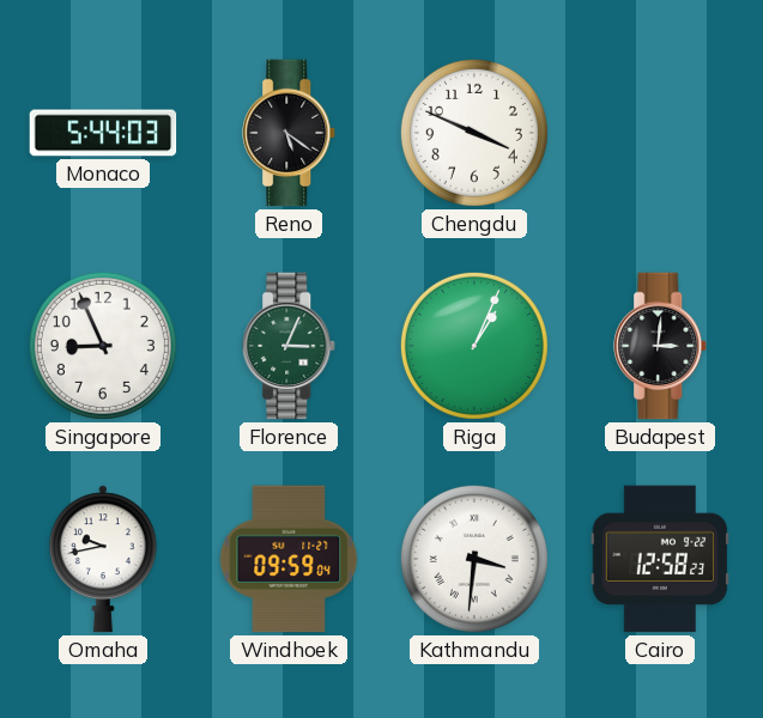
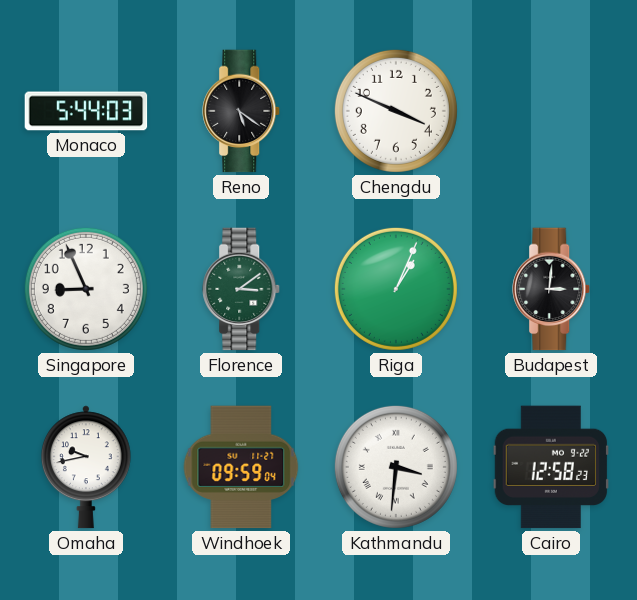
Florence: 3:04 -> 3:09 (242, 289)
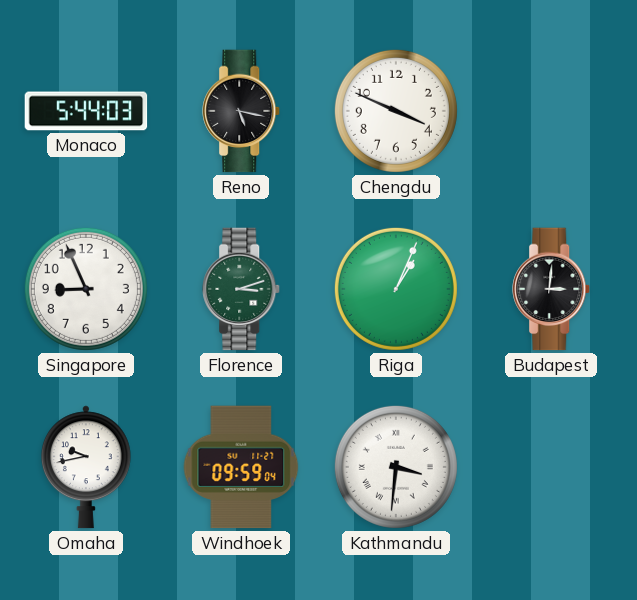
Reno: 5:21 -> 5:17 (242, 111)
Florence: 3:09 -> 3:12 (242, 289)
Cairo: 12:58 -> none (550, 467)
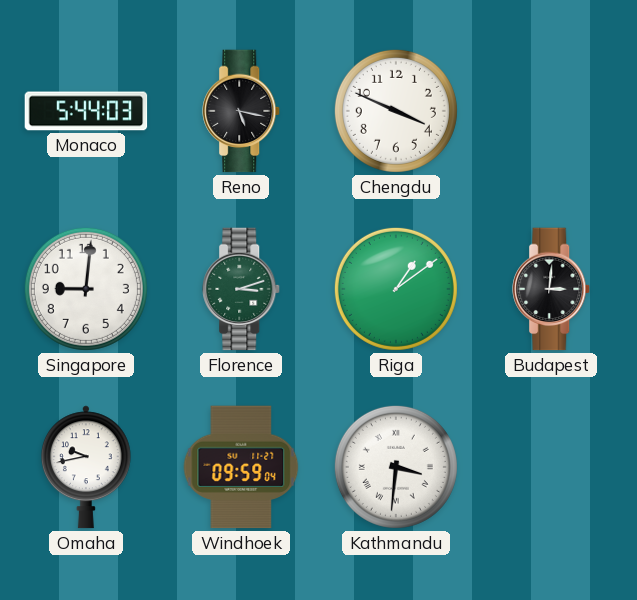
Singapore: 8:56 -> 9:01 (86, 289)
Riga: 1:04 -> 1:09 (396, 289)
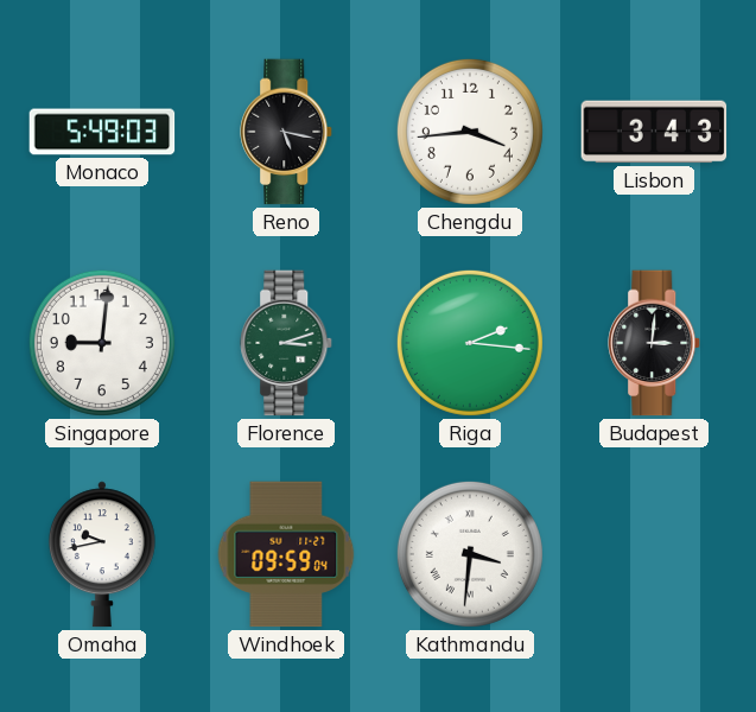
Monaco: 5:44 -> 5:49 (102, 132)
Chengdu: 3:49 -> 3:44 (470, 132)
Lisbon: none -> 3:43 (654, 132)
Riga: 1:09 -> 2:16 (470, 343)
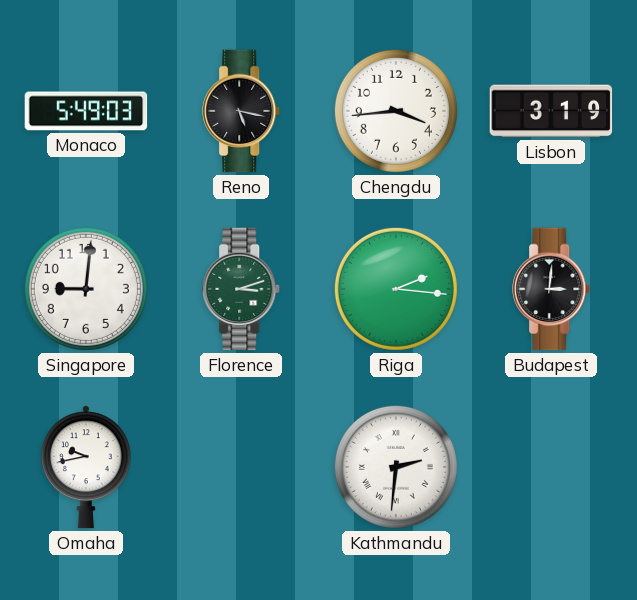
Lisbon: 3:43 -> 3:19 (551, 111)
Windhoek: 09:59 -> none (286, 554)
Kathmandu: 3:31 -> 2:31 (396, 467)
